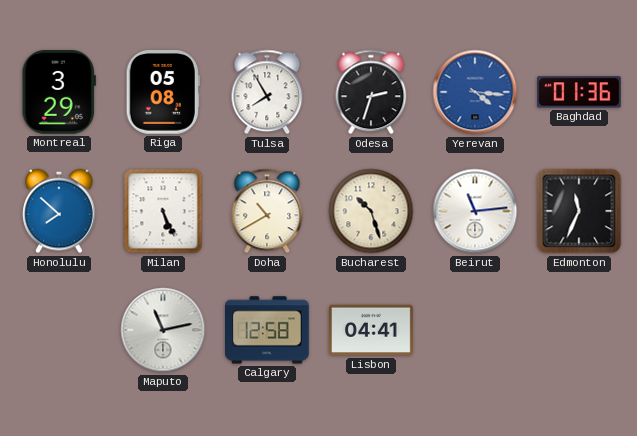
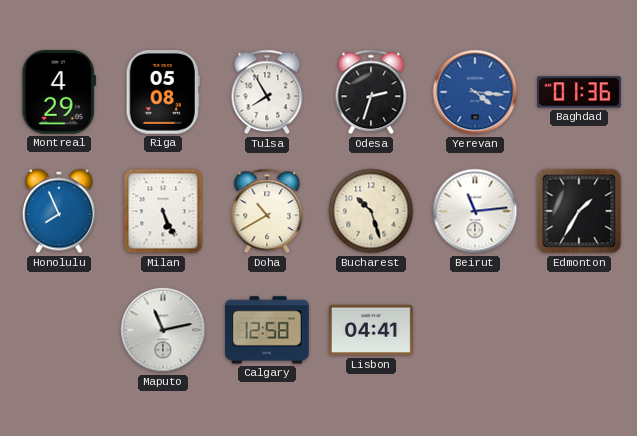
Montreal: 3:29 -> 4:29 (59, 93)
Honolulu: 7:52 -> 7:56 (60, 211)
Edmonton: 11:34 -> 1:35 (579, 211)
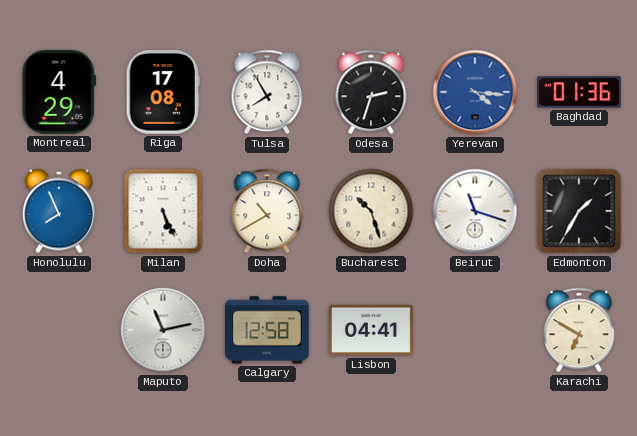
Riga: 05:08 -> 17:08 (163, 93)
Beirut: 11:14 -> 11:18 (475, 211)
Karachi: none -> 6:50 (579, 330)
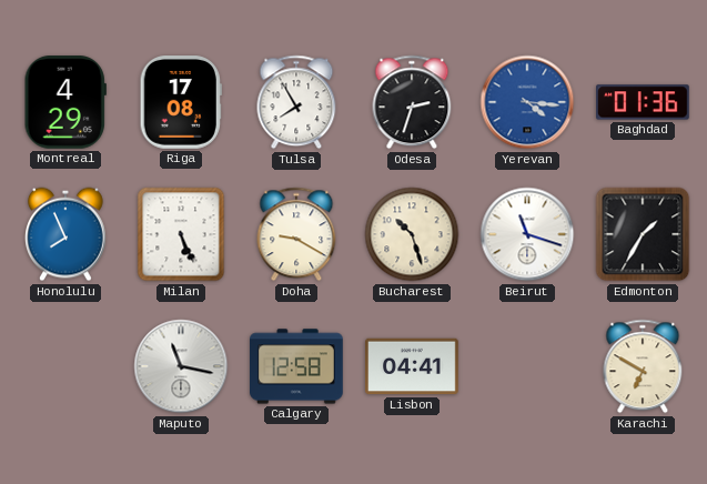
Doha: 10:40 -> 9:20 (296, 234)
Maputo: 11:13 -> 11:17 (181, 366)
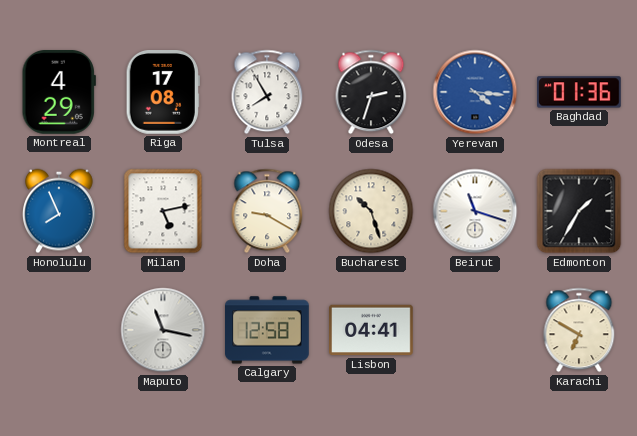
Milan: 5:26 -> 5:13 (163, 211)
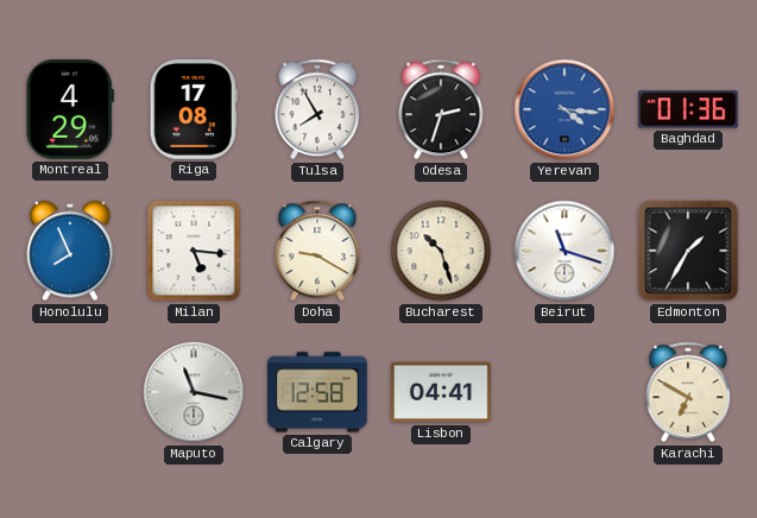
Milan: 5:13 -> 5:16 (194, 251)
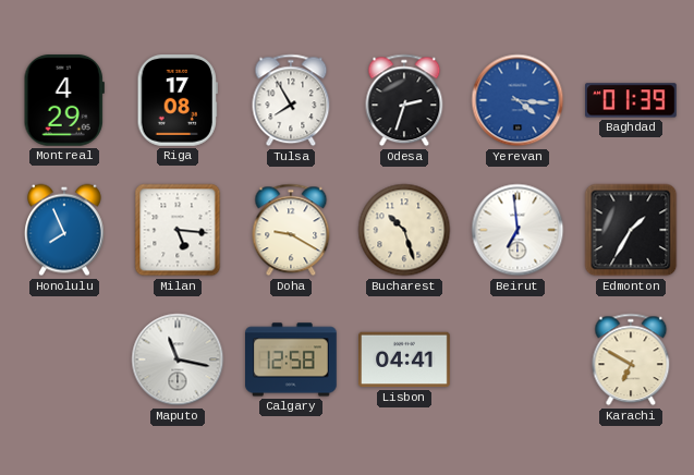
Baghdad: 01:36 -> 01:39 (632, 100)
Beirut: 11:18 -> 6:59 (518, 230)
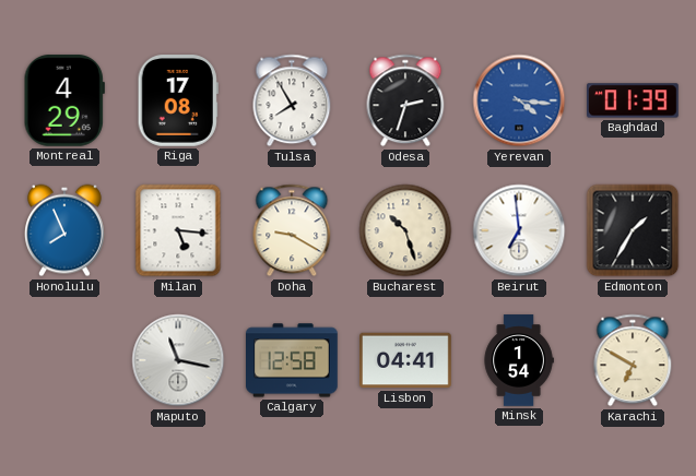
Minsk: none -> 1:54 (519, 360)
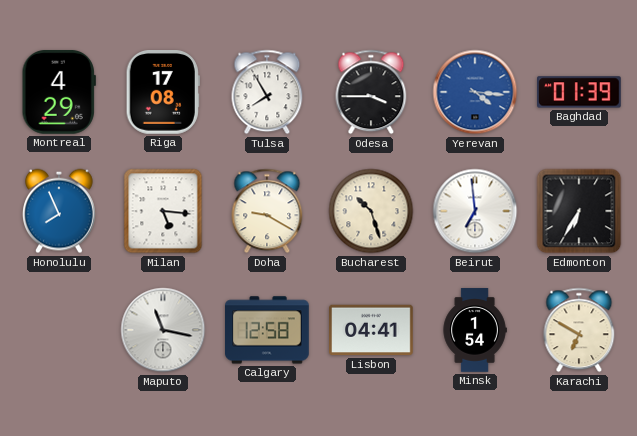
Odesa: 2:33 -> 3:45 (371, 92)
Edmonton: 1:35 -> 6:35 (579, 211)
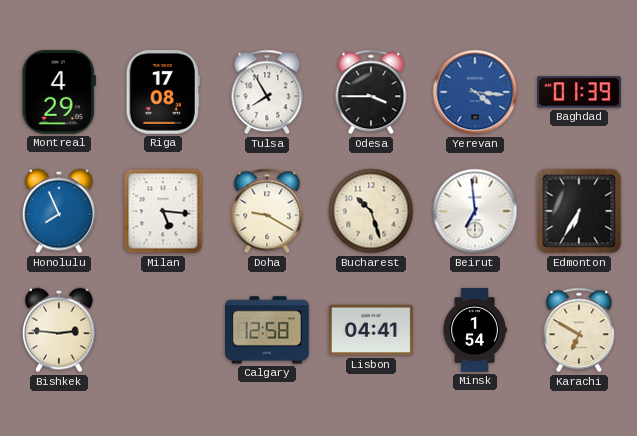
Bishkek: none -> 2:46 (60, 330)
Maputo: 11:17 -> none (163, 330)
